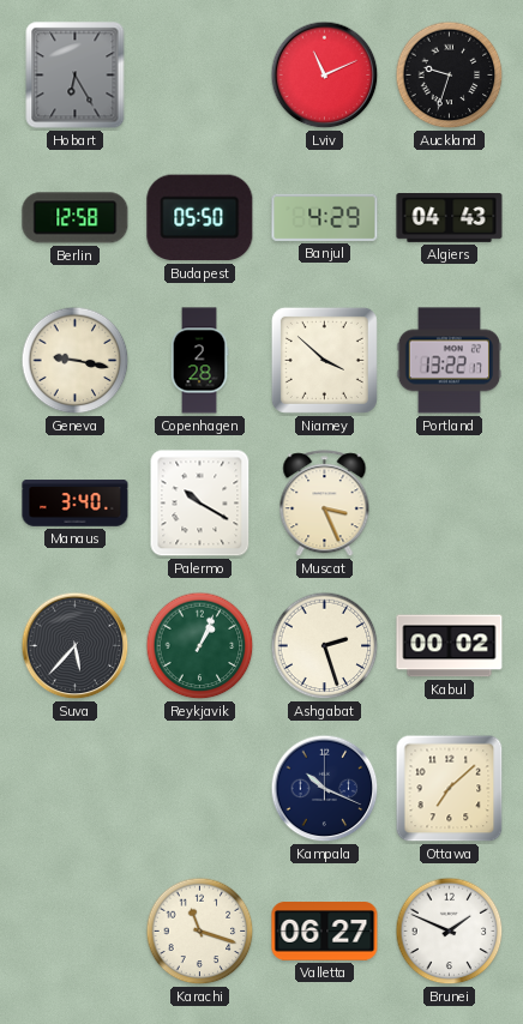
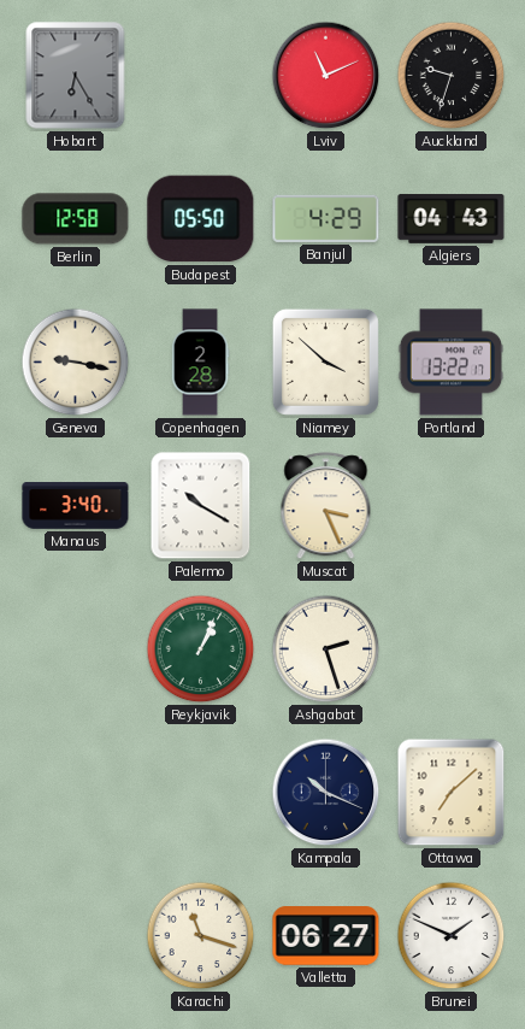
Suva: 5:37 -> none (76, 646)
Kabul: 00:02 -> none (450, 646)
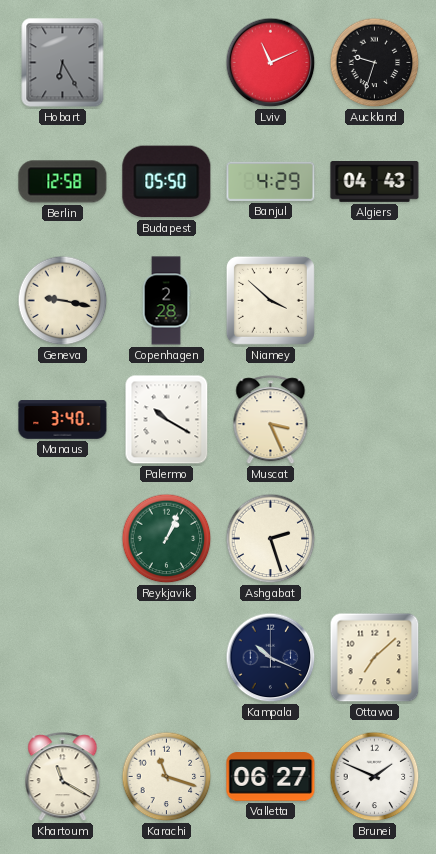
Portland: 13:22 -> none (450, 363)
Khartoum: none -> 11:20 (63, 777)
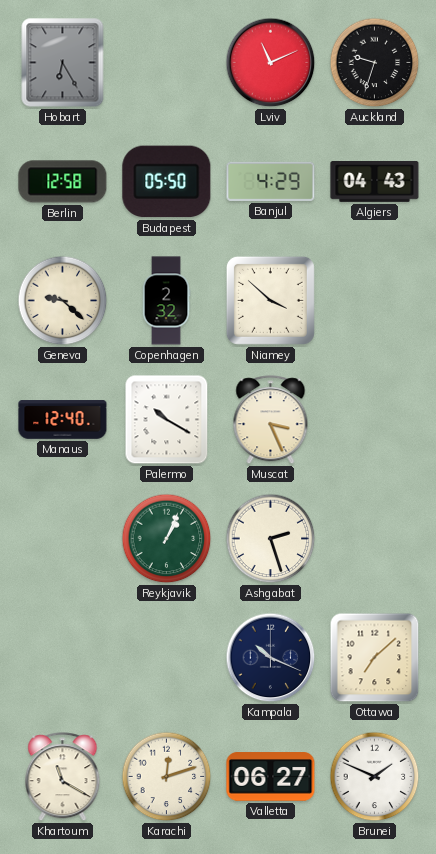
Geneva: 9:17 -> 9:22 (63, 301)
Copenhagen: 2:28 -> 2:32 (166, 301)
Manaus: 3:40 -> 12:40 (63, 420)
Karachi: 11:18 -> 12:12 (167, 777)
